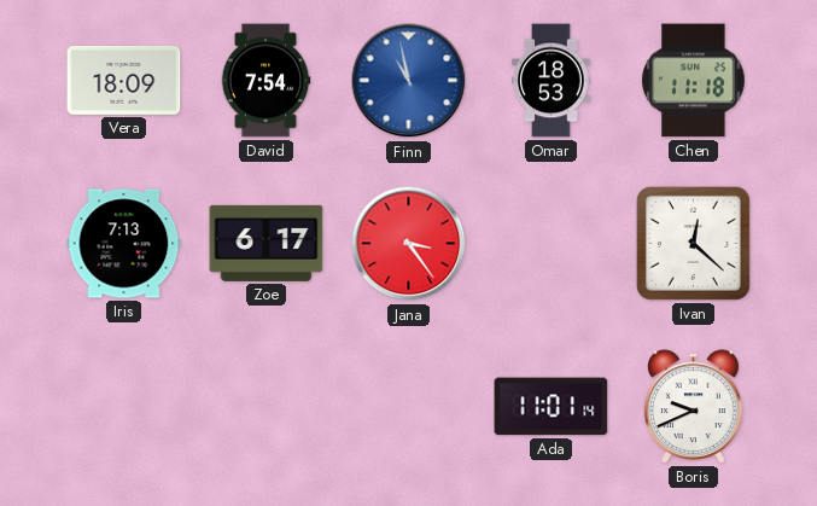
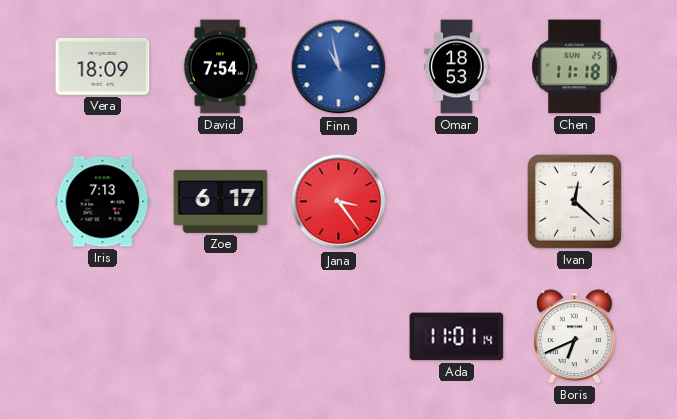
Boris: 9:41 -> 6:41 (575, 337)
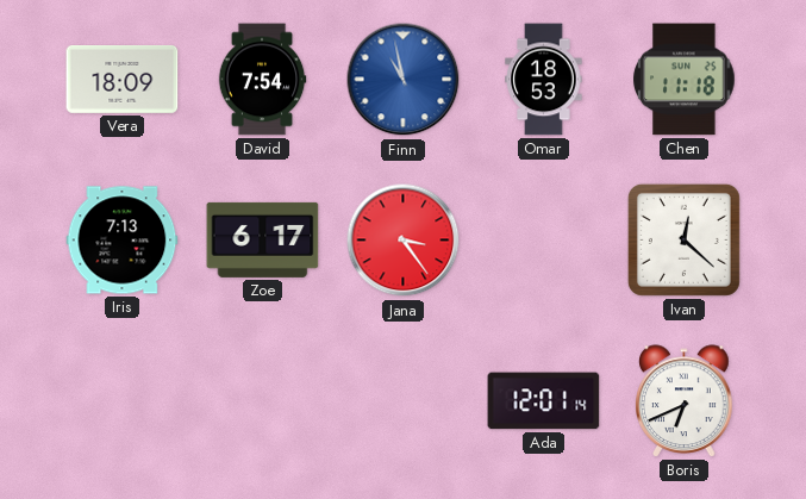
Ada: 11:01 -> 12:01 (544, 401)
